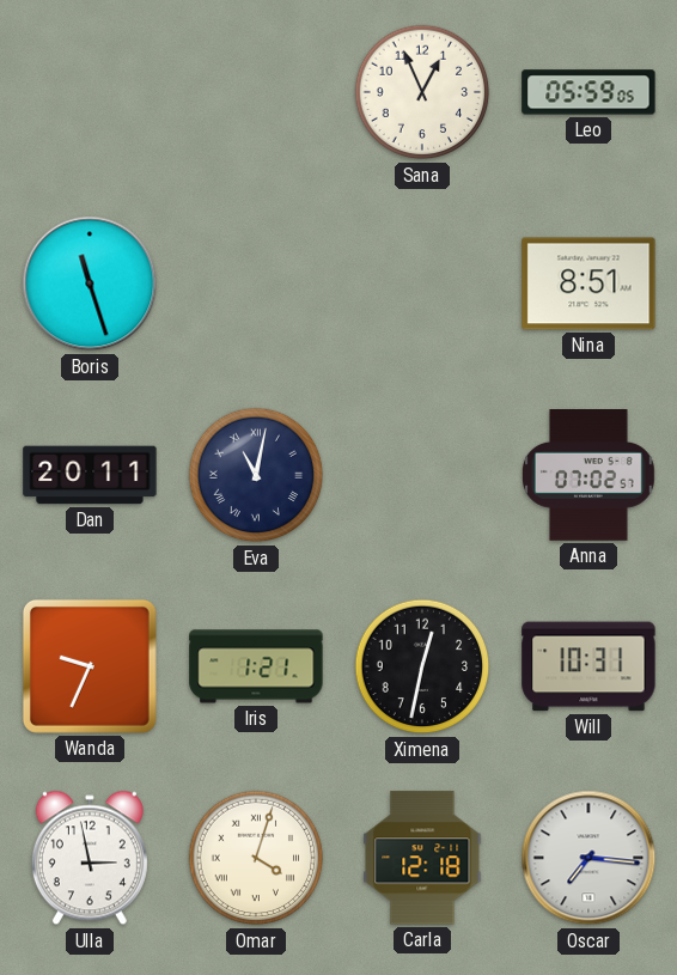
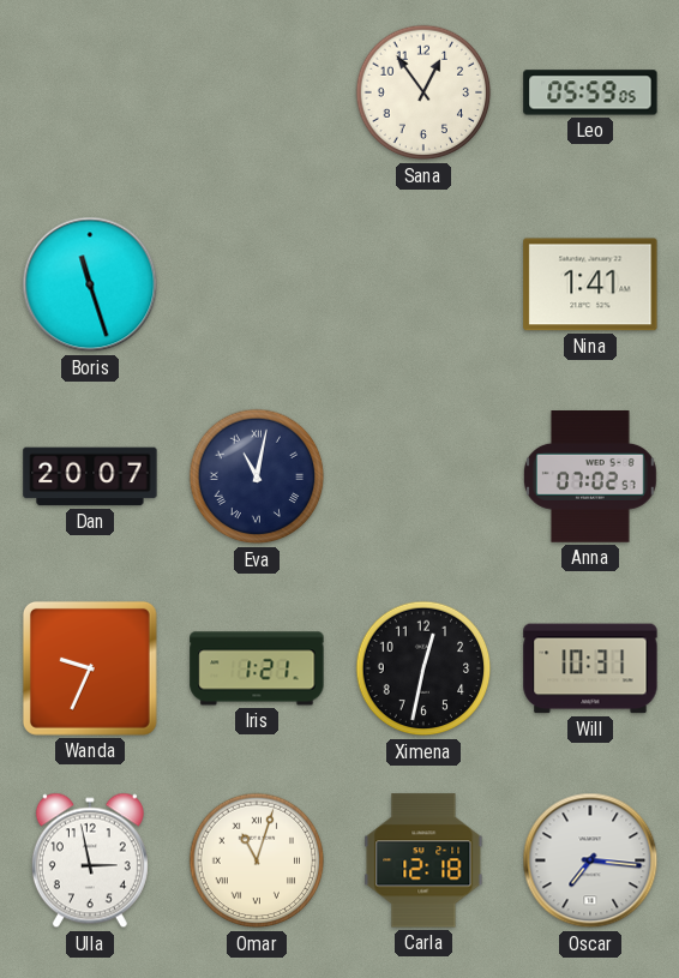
Sana: 12:56 -> 12:54 (423, 92)
Nina: 8:51 -> 1:41 (590, 284)
Dan: 20:11 -> 20:07 (90, 476)
Omar: 4:03 -> 11:03 (257, 860)
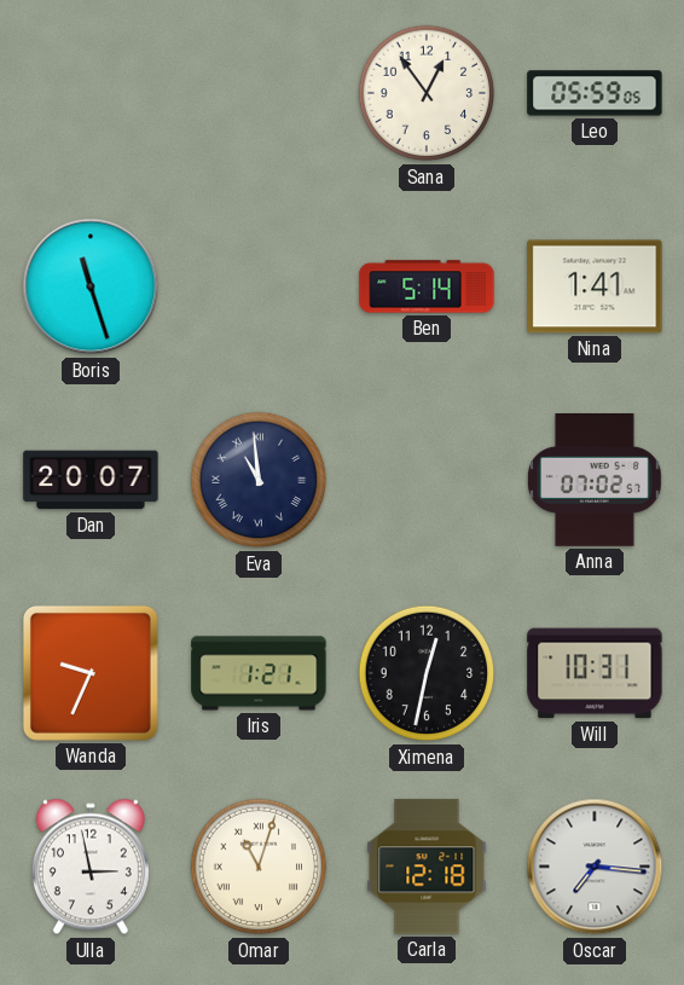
Ben: none -> 5:14 (427, 286)
Eva: 11:02 -> 10:59 (259, 480)
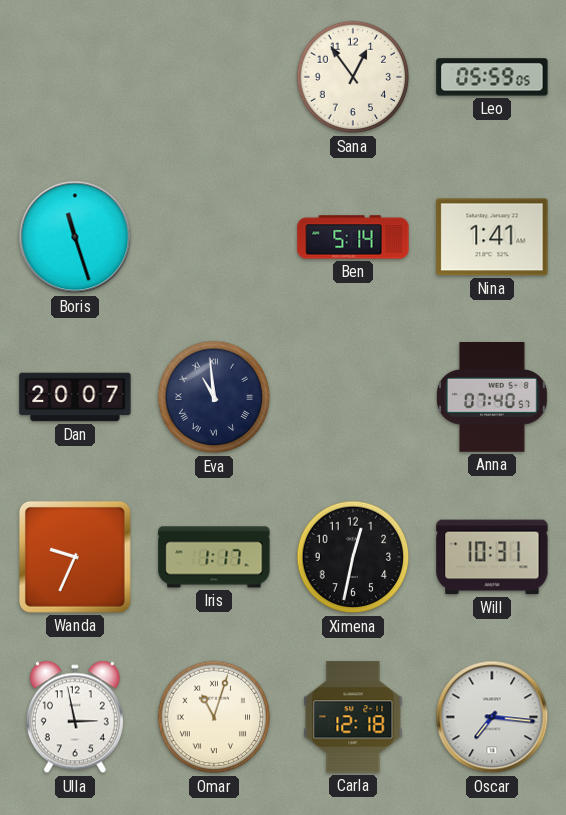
Anna: 07:02 -> 07:40 (492, 398)
Iris: 1:21 -> 1:17 (214, 557)
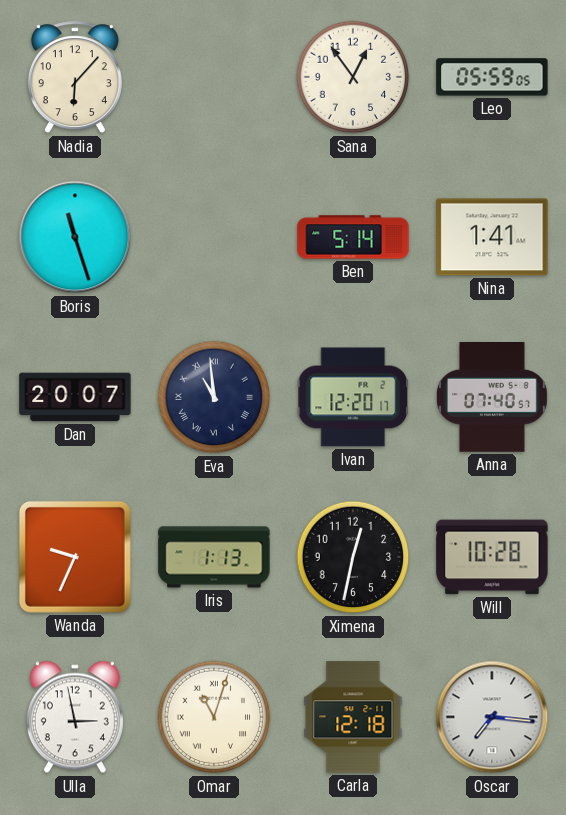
Nadia: none -> 6:07 (75, 78)
Ivan: none -> 12:20 (353, 397)
Iris: 1:17 -> 1:13 (214, 557)
Will: 10:31 -> 10:28 (492, 557)
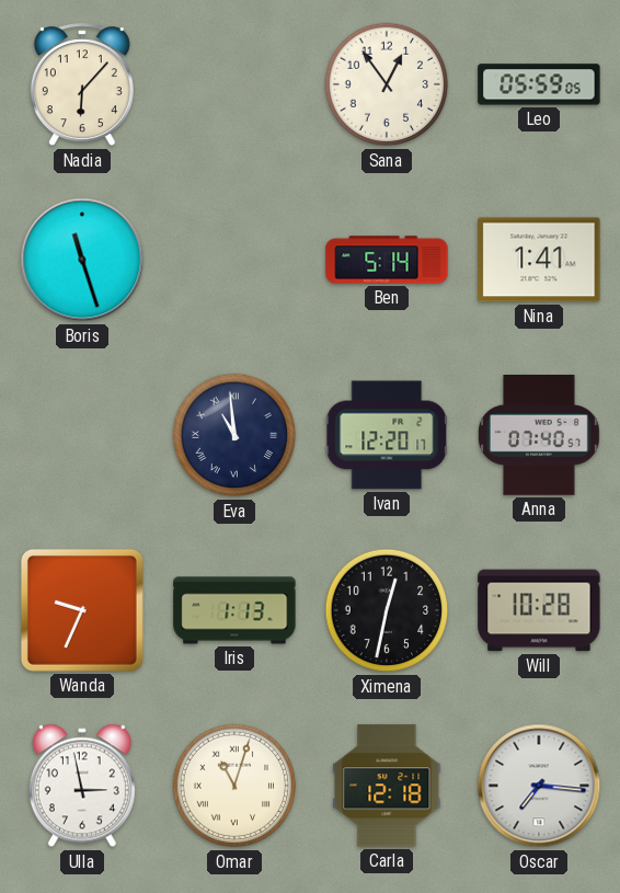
Dan: 20:07 -> none (75, 397)
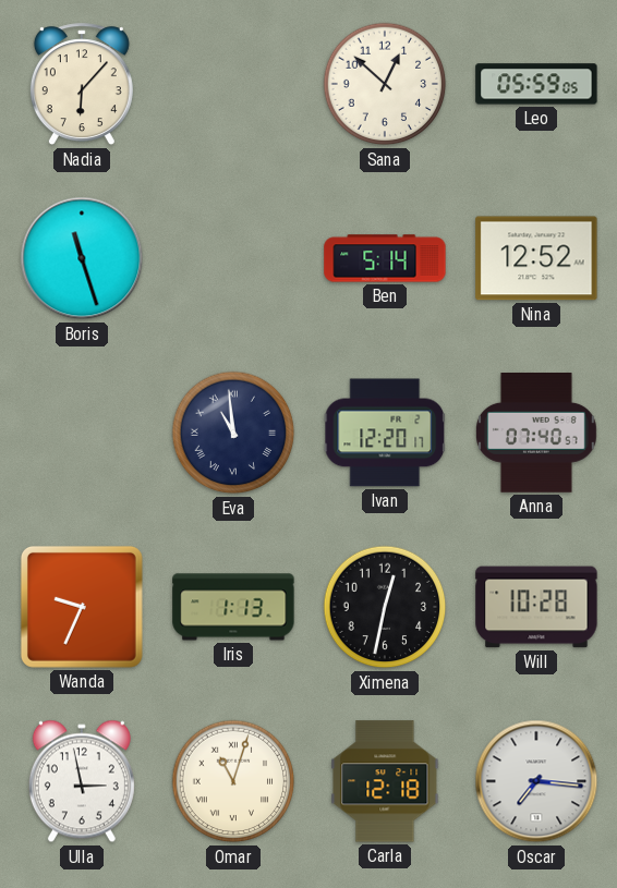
Sana: 12:54 -> 12:52 (385, 84)
Nina: 1:41 -> 12:52 (536, 258)
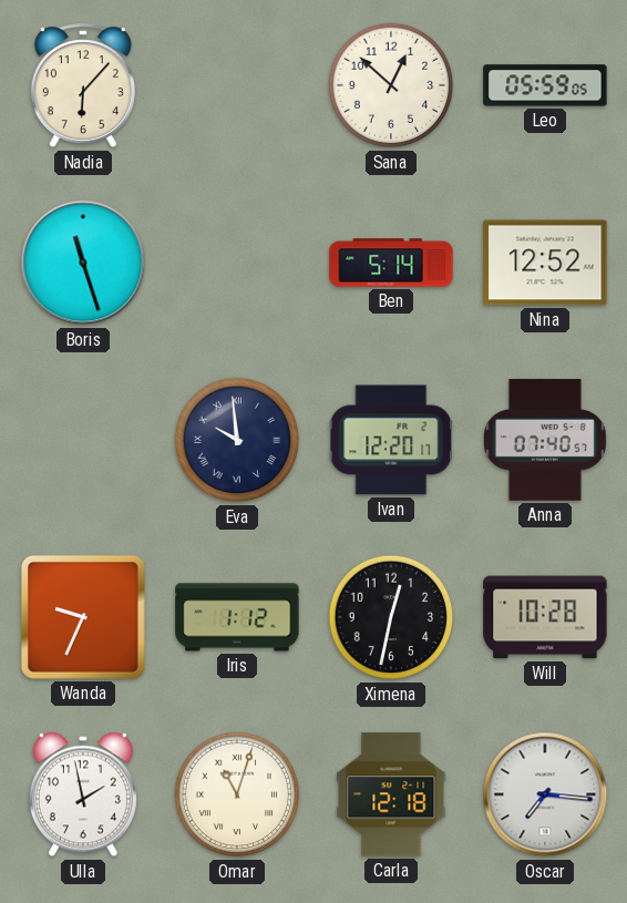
Eva: 10:59 -> 9:59 (237, 440)
Iris: 1:13 -> 1:12 (237, 617)
Ulla: 2:58 -> 1:58 (83, 794)
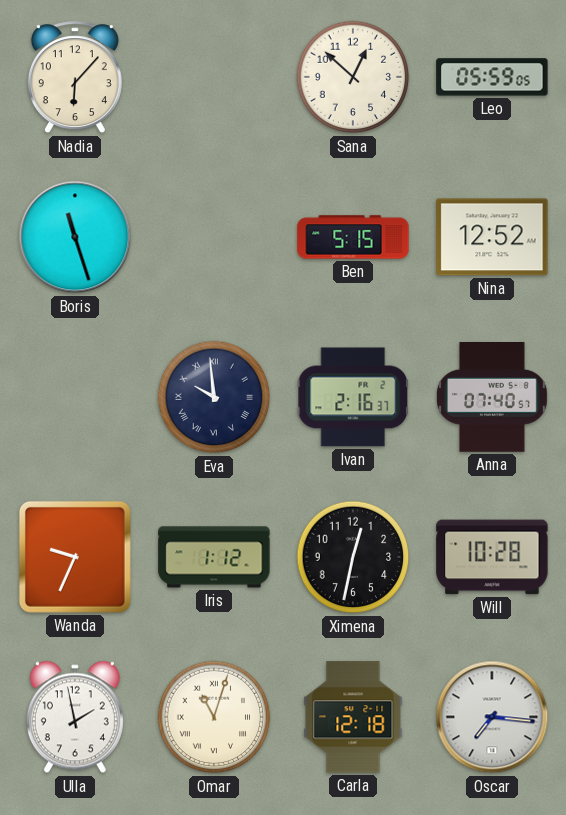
Ben: 5:14 -> 5:15 (353, 237)
Ivan: 12:20 -> 2:16 (353, 397)
